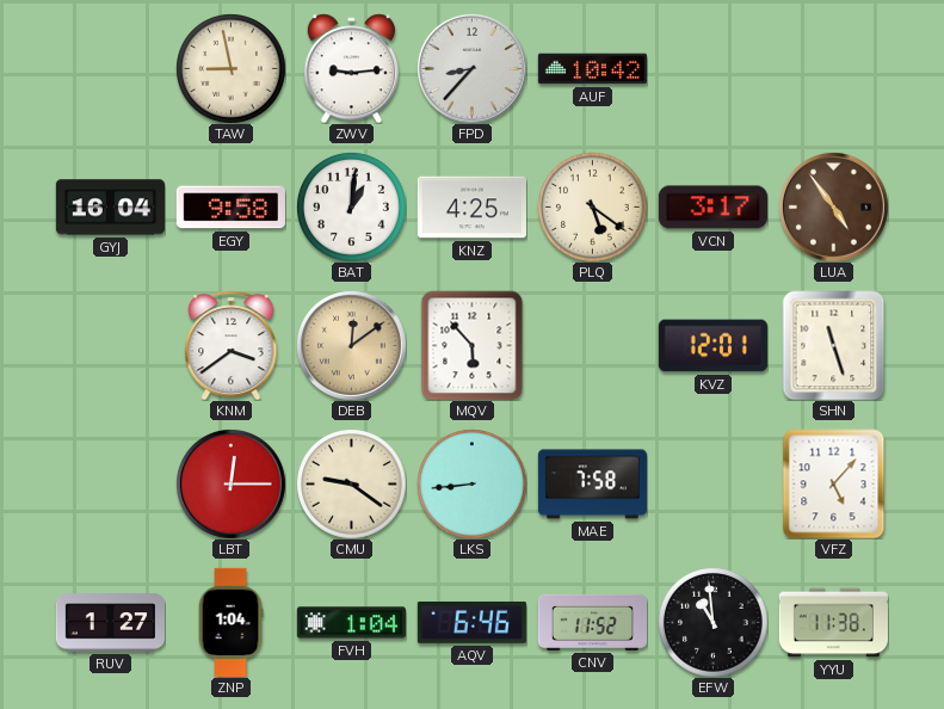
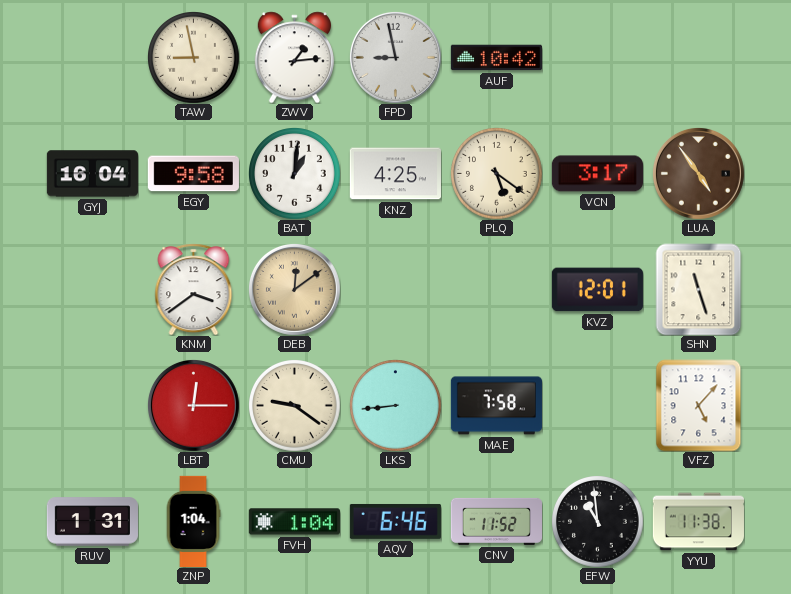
ZWV: 9:14 -> 1:14 (294, 57)
FPD: 8:37 -> 8:58 (395, 57)
MQV: 5:53 -> none (473, 345)
RUV: 1:27 -> 1:31 (92, 522)
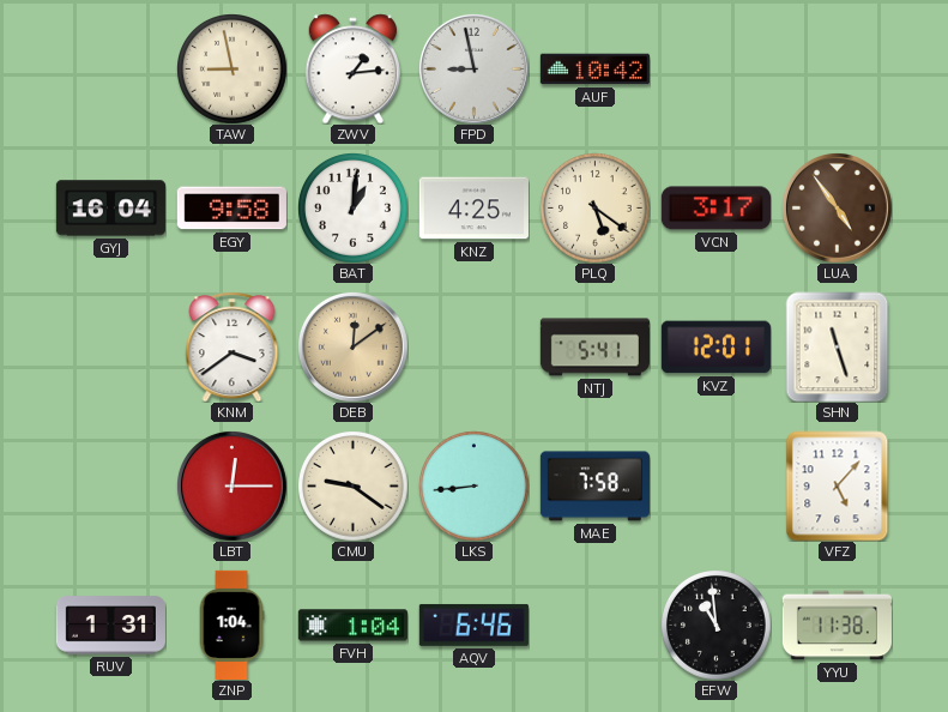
NTJ: none -> 5:41 (594, 348)
CNV: 11:52 -> none (496, 521)
